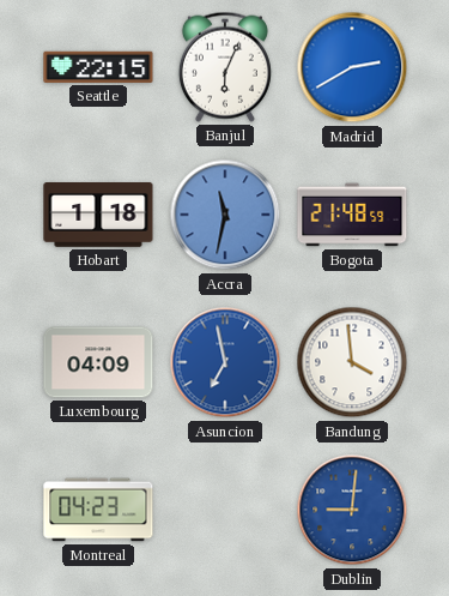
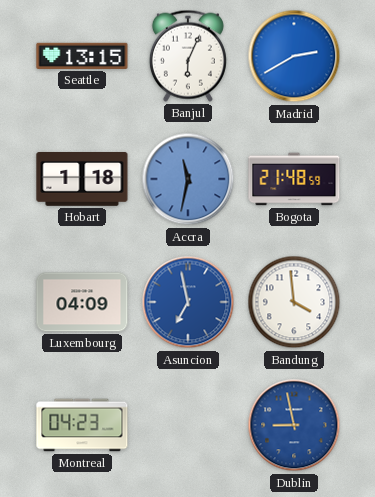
Seattle: 22:15 -> 13:15 (82, 56)
Dublin: 9:01 -> 8:58 (294, 425)
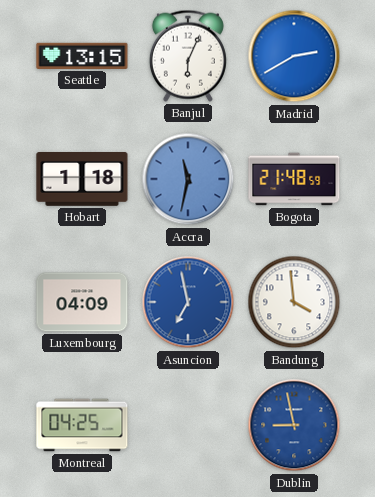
Montreal: 04:23 -> 04:25 (82, 425)
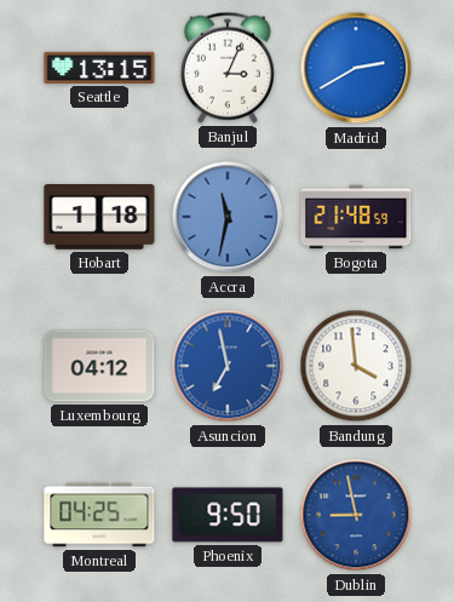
Banjul: 6:04 -> 3:04 (228, 68)
Luxembourg: 04:09 -> 04:12 (99, 366)
Phoenix: none -> 9:50 (228, 515)
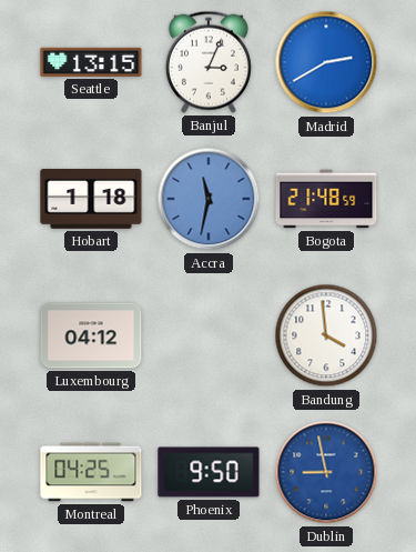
Asuncion: 6:58 -> none (228, 366)
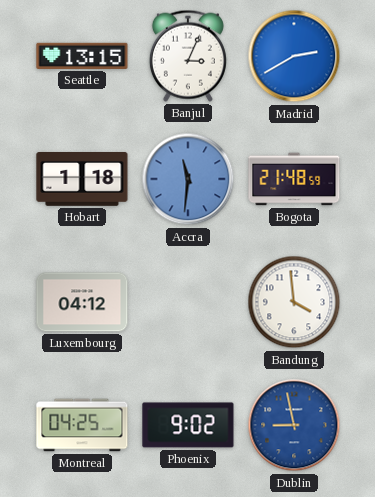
Accra: 11:32 -> 11:31 (188, 179)
Phoenix: 9:50 -> 9:02 (188, 425)
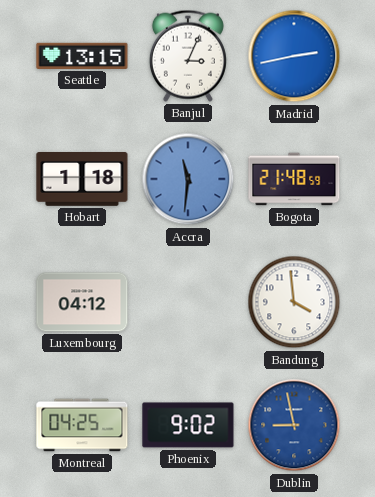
Madrid: 2:40 -> 2:43 (294, 56)
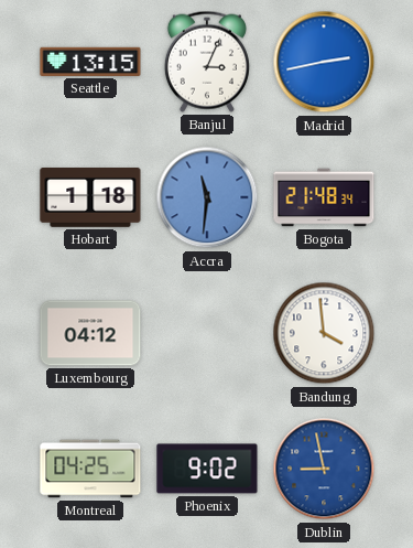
Bogota: 21:48:59 -> 21:48:34 (324, 197)
